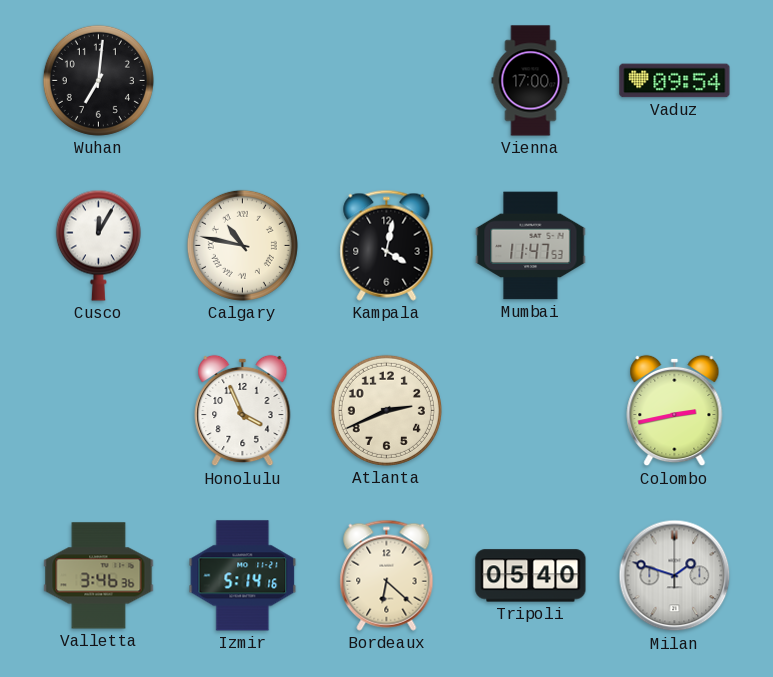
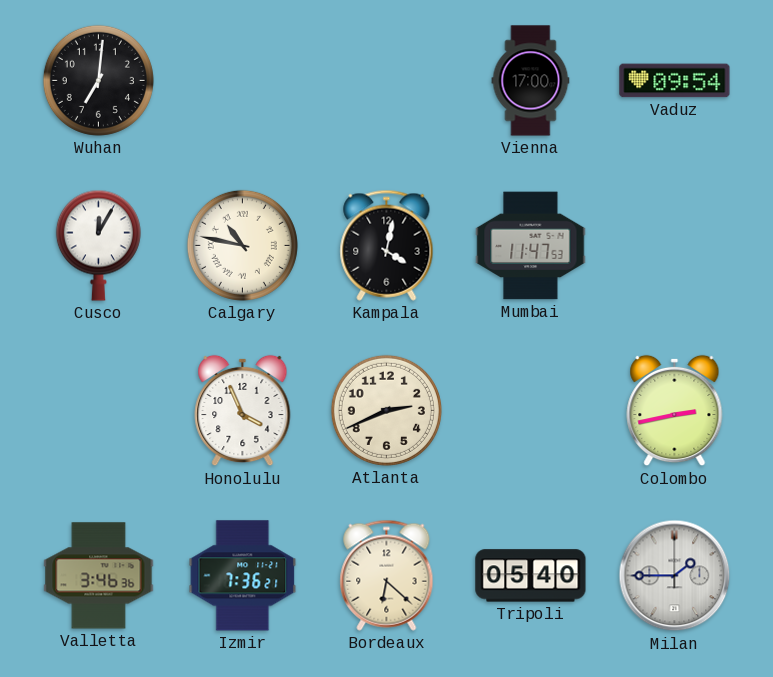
Izmir: 5:14 -> 7:36 (243, 576)
Milan: 1:48 -> 1:45 (675, 576)
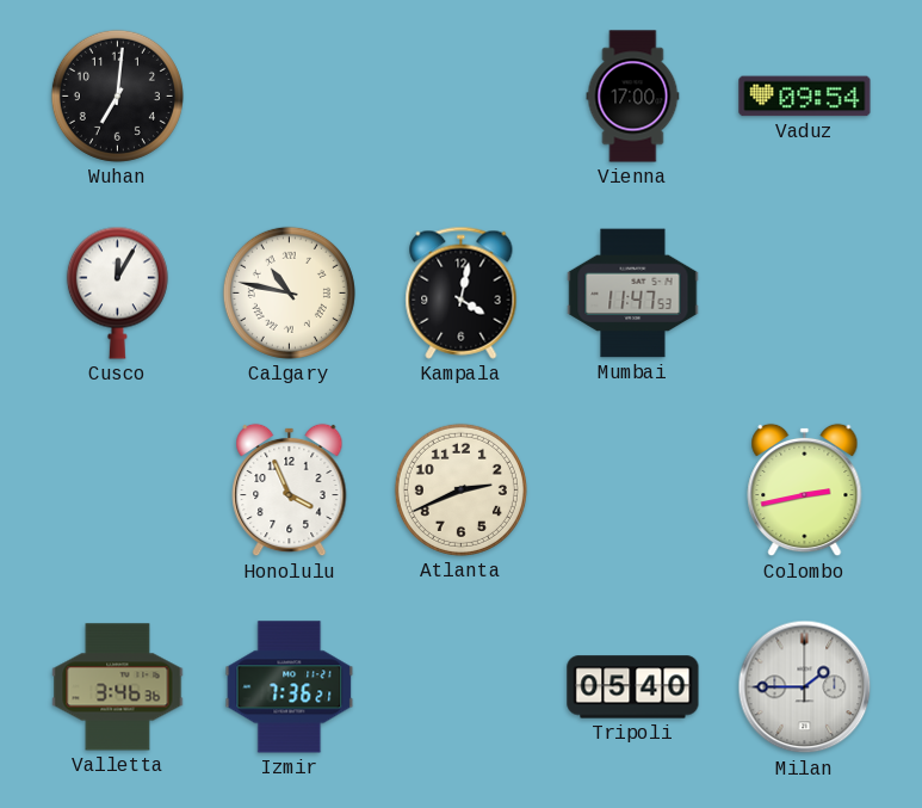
Bordeaux: 6:22 -> none (387, 575)
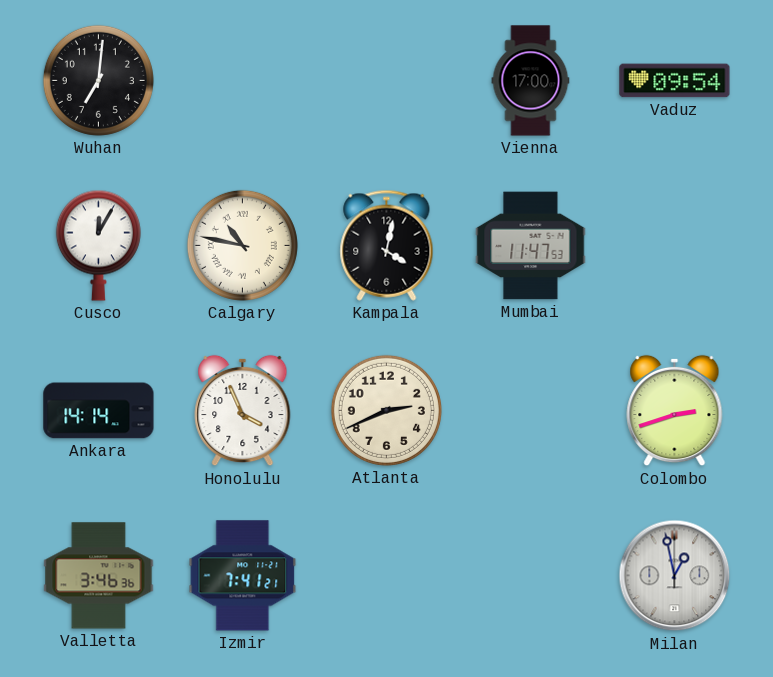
Ankara: none -> 14:14 (99, 411)
Colombo: 2:43 -> 2:42 (675, 411)
Izmir: 7:36 -> 7:41 (243, 576)
Tripoli: 05:40 -> none (633, 687)
Milan: 1:45 -> 12:58 (675, 576)
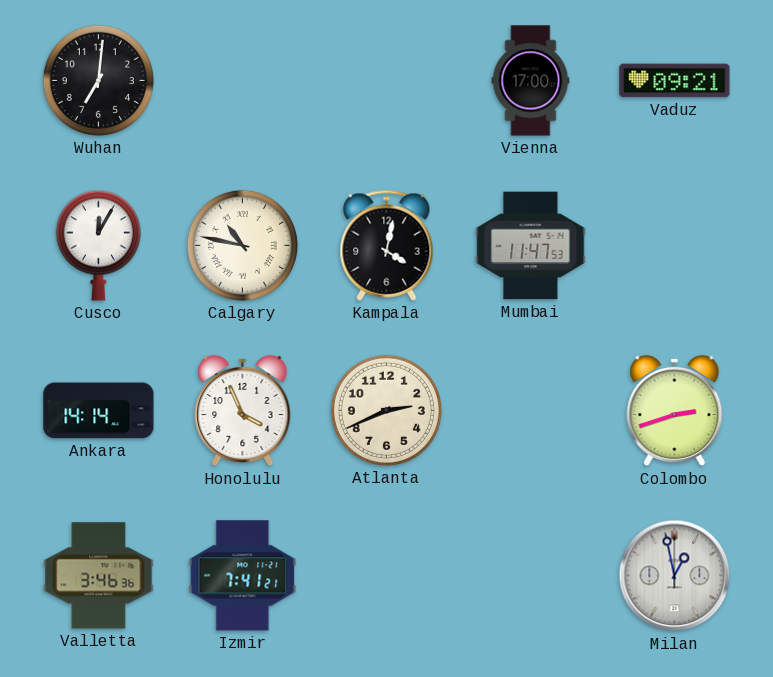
Vaduz: 09:54 -> 09:21 (675, 81)
